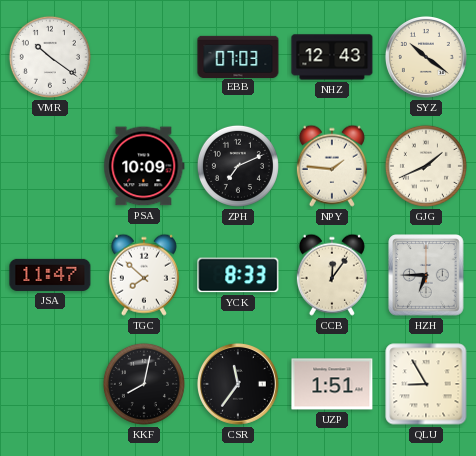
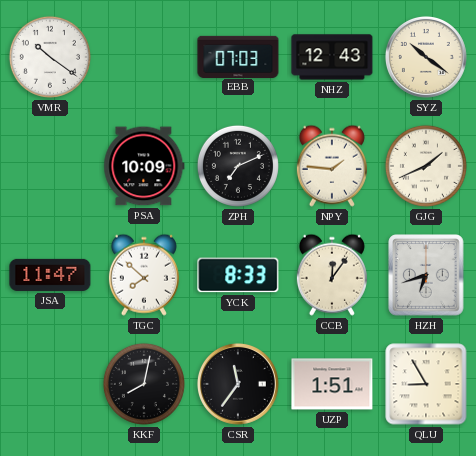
HZH: 6:45 -> 6:42 (426, 275)
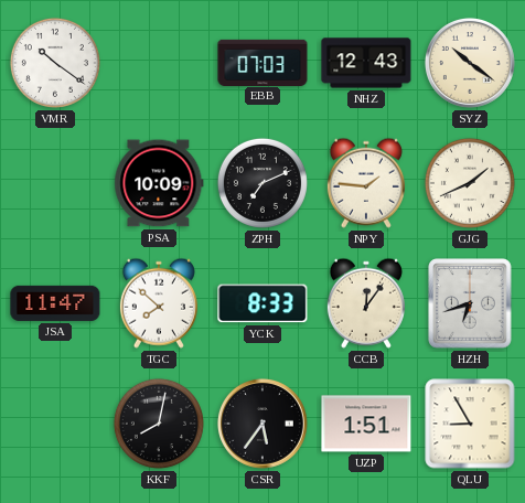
CSR: 11:36 -> 5:36 (262, 424)
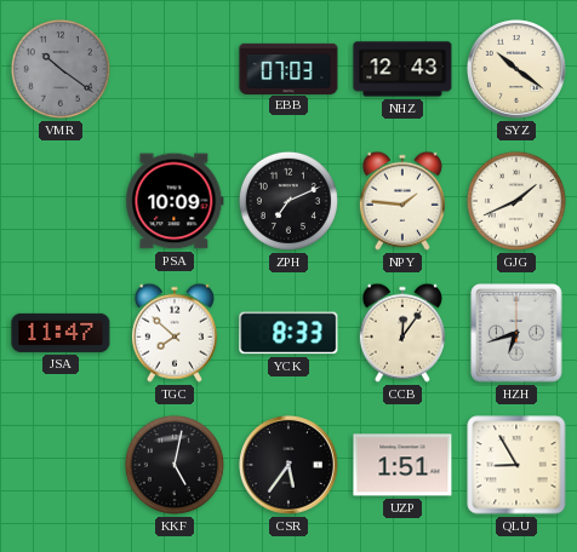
VMR dial: white -> grey (61, 69)
KKF: 8:02 -> 5:02 (175, 465)
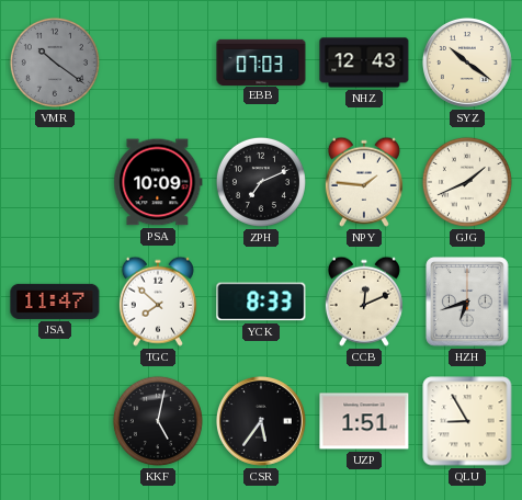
CCB: 12:06 -> 12:11 (364, 302)
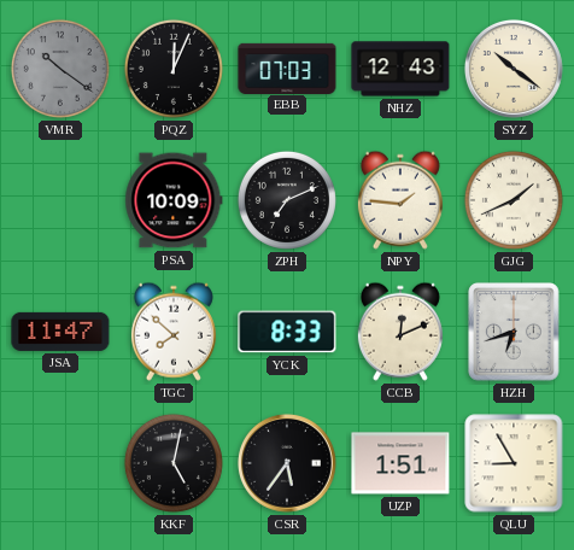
PQZ: none -> 12:04 (174, 69)
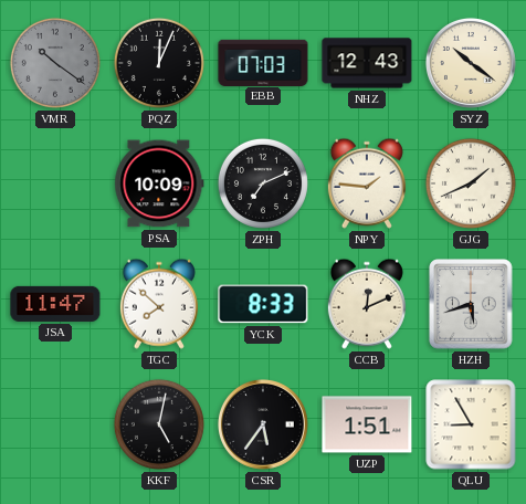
HZH: 6:42 -> 5:42 (471, 304)
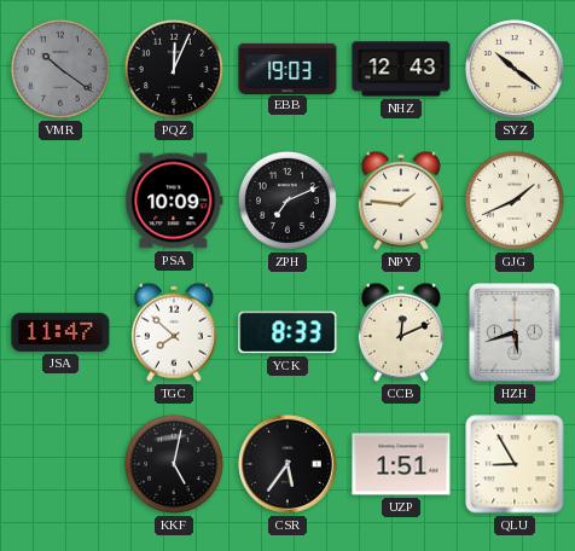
EBB: 07:03 -> 19:03 (287, 68)
